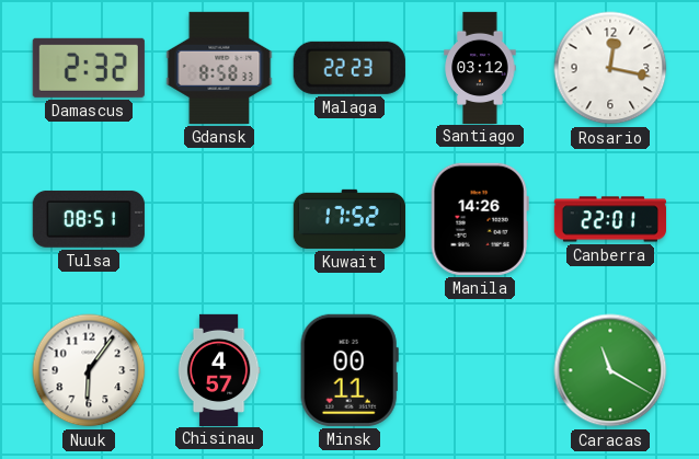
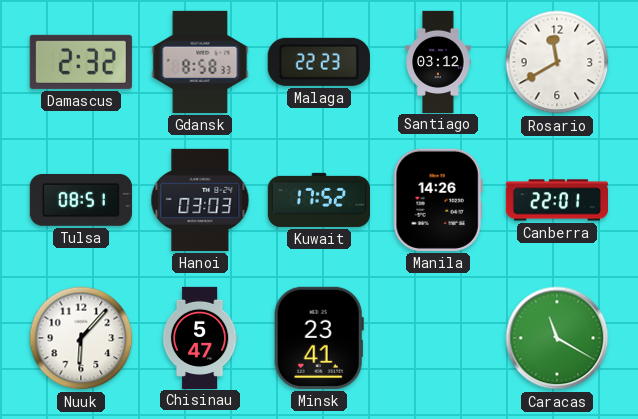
Rosario: 12:17 -> 11:40 (557, 62)
Hanoi: none -> 03:03 (200, 200)
Nuuk: 6:06 -> 6:07 (81, 338)
Chisinau: 4:57 -> 5:47 (200, 337)
Minsk: 00:11 -> 23:41 (319, 338)
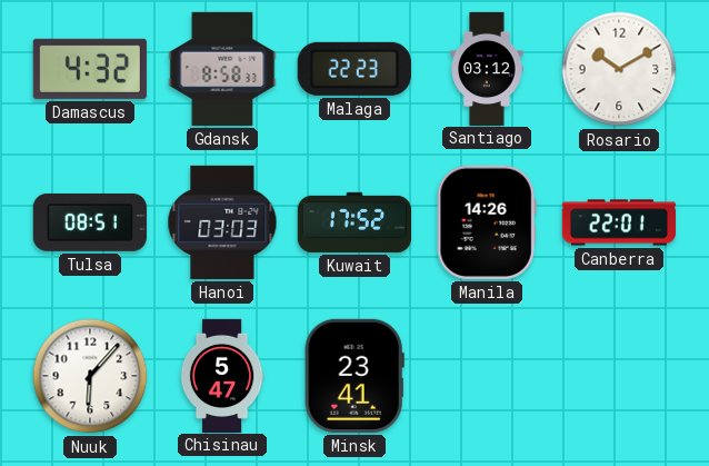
Damascus: 2:32 -> 4:32 (90, 69)
Rosario: 11:40 -> 10:10 (619, 69)
Caracas: 11:20 -> none (557, 338)
